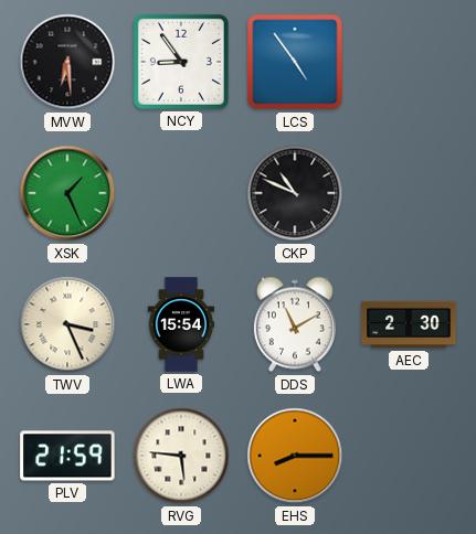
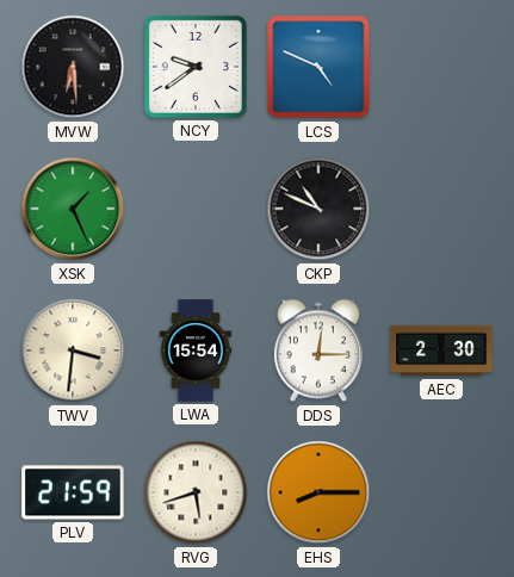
NCY: 8:54 -> 9:39 (196, 67)
LCS: 4:54 -> 4:49 (318, 67)
TWV: 3:26 -> 3:31 (73, 350)
DDS: 11:10 -> 12:15 (318, 350)
RVG: 5:46 -> 5:42 (196, 492)
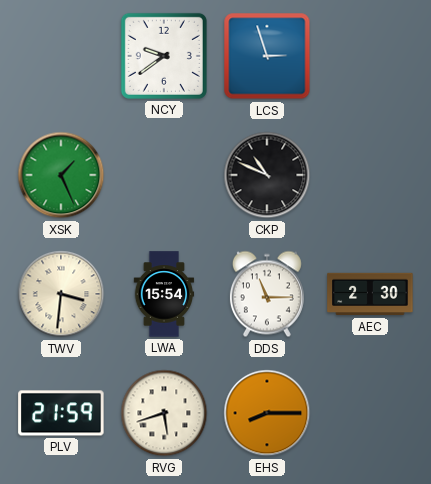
MVW: 6:29 -> none (73, 67)
LCS: 4:49 -> 2:57 (267, 56)
DDS: 12:15 -> 11:15 (267, 294)
